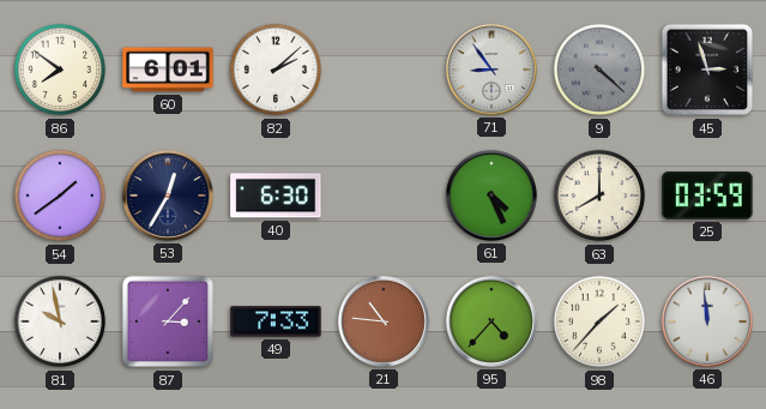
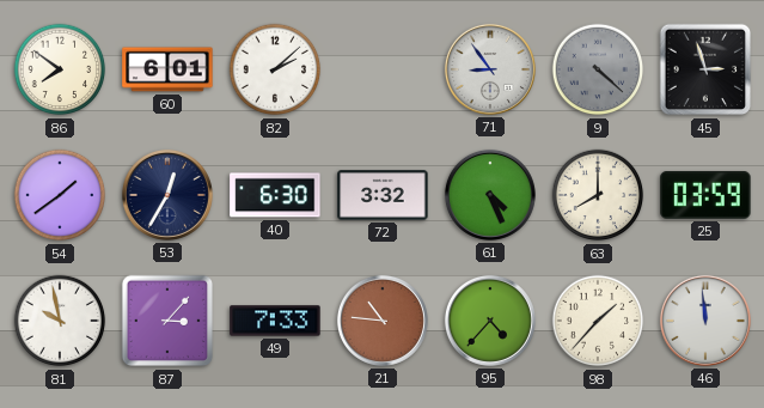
72: none -> 3:32 (383, 195)
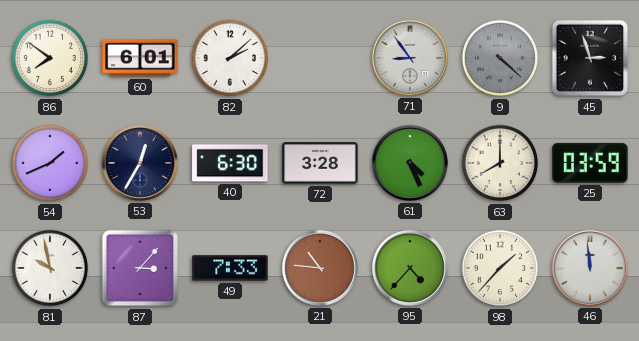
54: 1:39 -> 1:41 (50, 163)
72: 3:32 -> 3:28 (320, 163)
